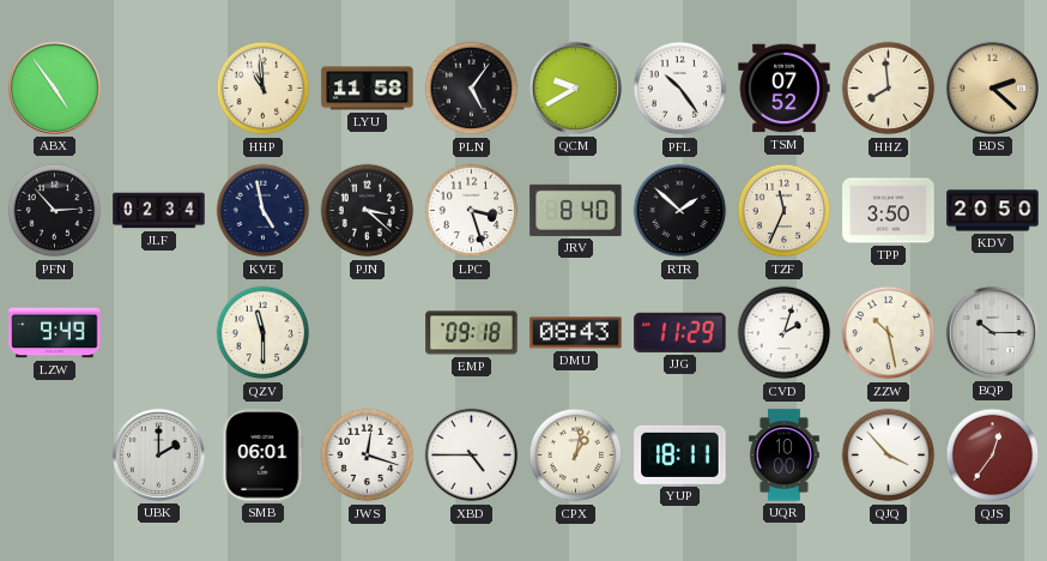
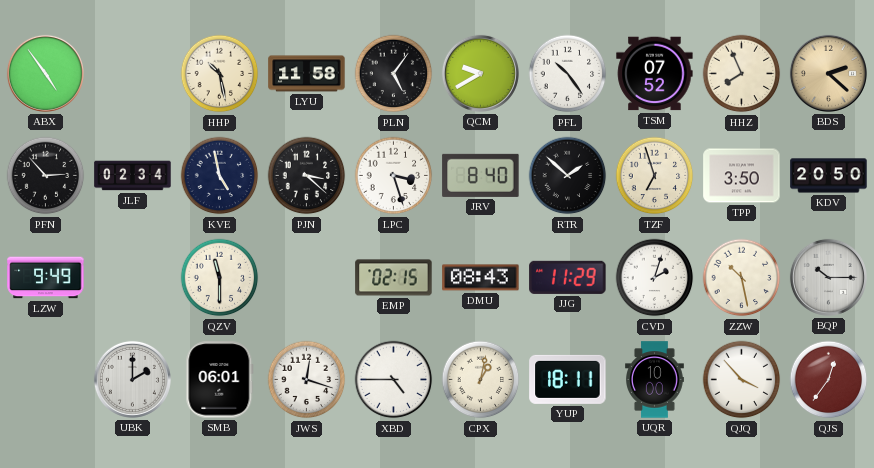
HHP: 10:59 -> 10:28 (220, 74)
HHZ: 7:59 -> 7:56 (742, 74)
TZF: 11:34 -> 6:57 (655, 176)
EMP: 09:18 -> 02:15 (394, 278)
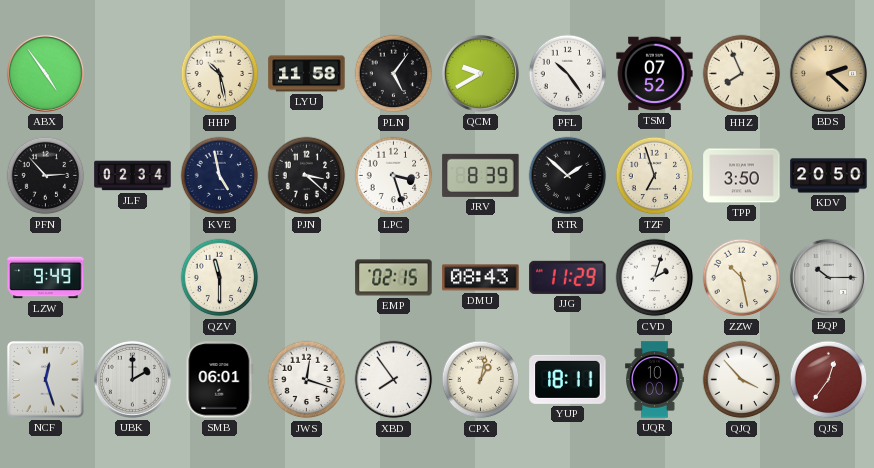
JRV: 8:40 -> 8:39 (481, 175)
NCF: none -> 12:27 (45, 379)
XBD: 4:45 -> 7:54 (394, 380)
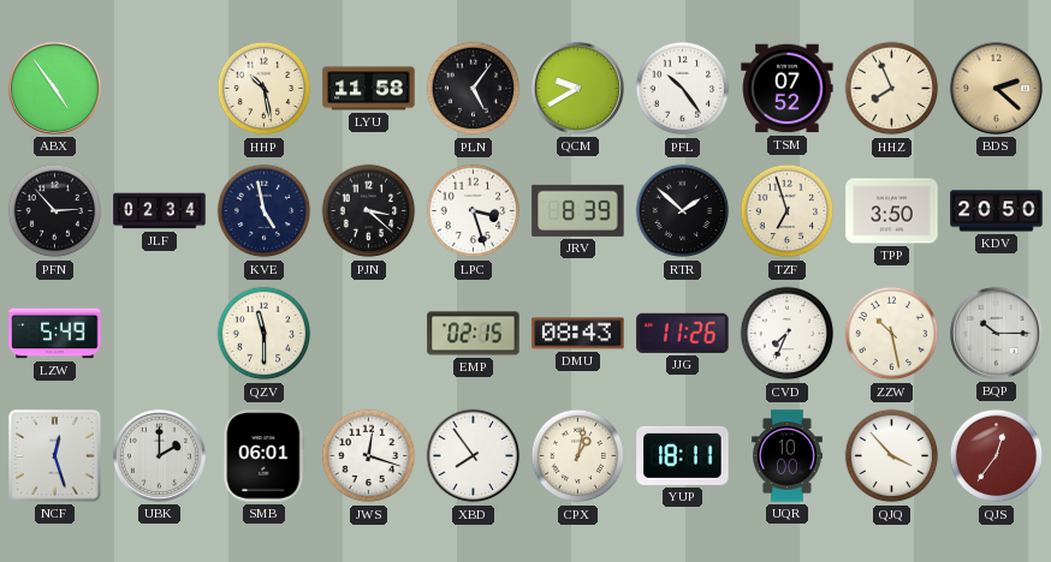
LZW: 9:49 -> 5:49 (55, 334)
JJG: 11:29 -> 11:26 (683, 333)
CVD: 2:03 -> 7:34 (788, 334)
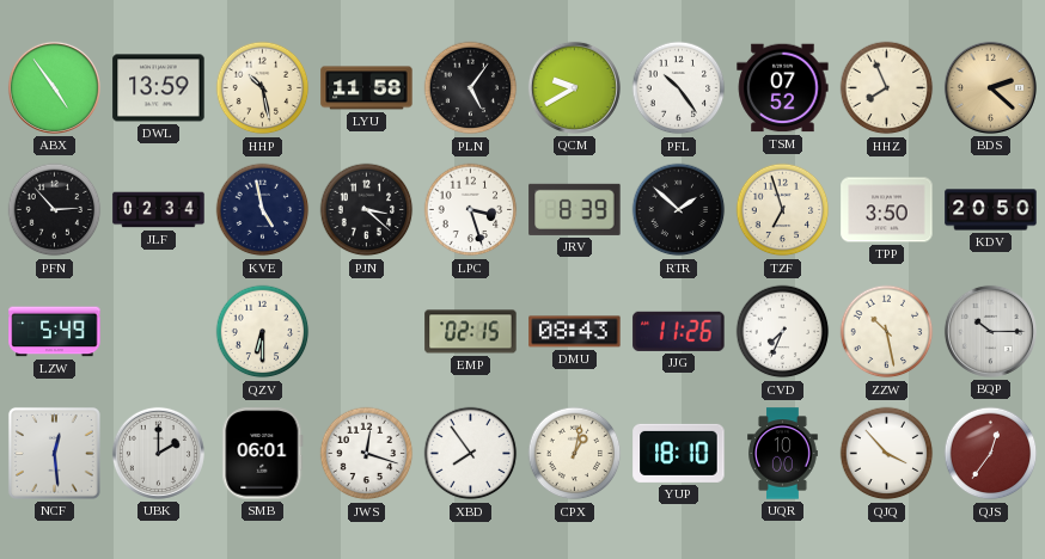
DWL: none -> 13:59 (159, 88)
QZV: 11:30 -> 6:30 (263, 332)
NCF: 12:27 -> 12:29 (54, 453)
YUP: 18:11 -> 18:10 (679, 453)
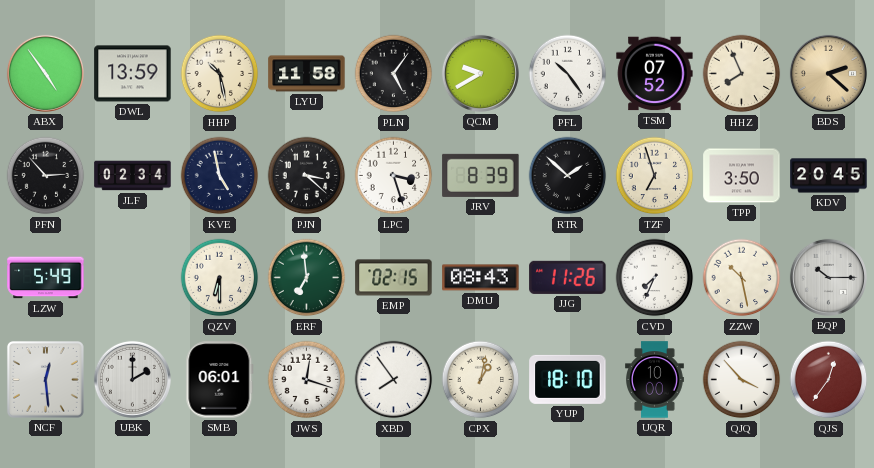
KDV: 20:50 -> 20:45 (829, 176)
ERF: none -> 6:59 (307, 278)
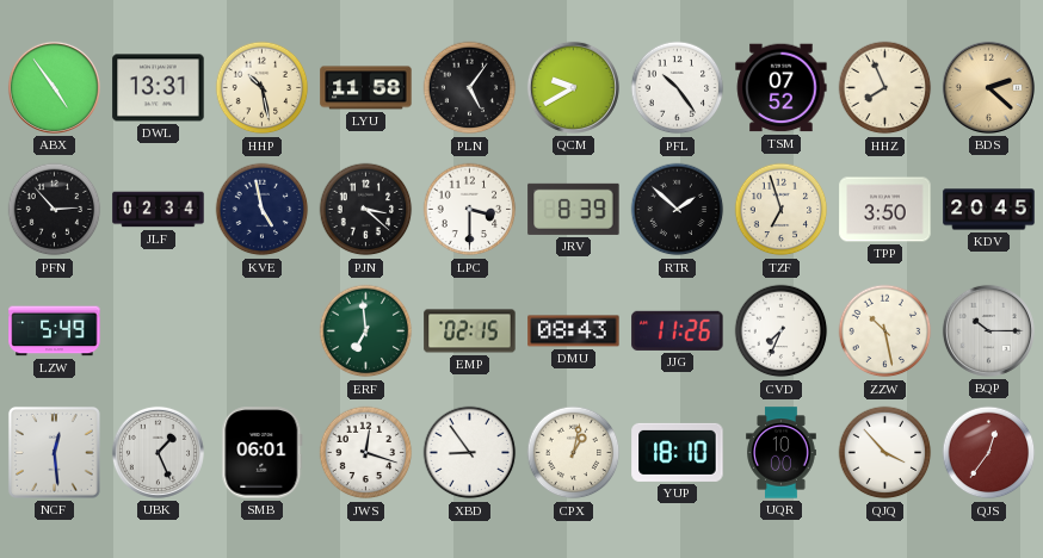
DWL: 13:59 -> 13:31 (159, 88)
LPC: 3:27 -> 3:30 (470, 210)
QZV: 6:30 -> none (220, 278)
UBK: 2:00 -> 1:26 (158, 452)
XBD: 7:54 -> 8:54 (470, 453)
